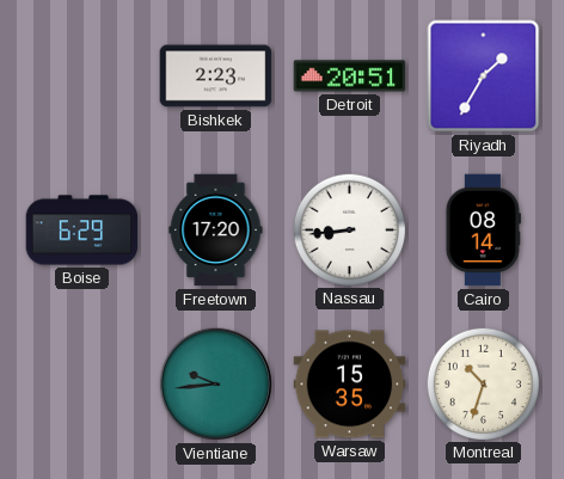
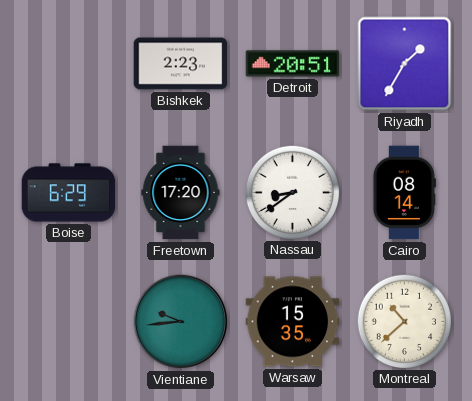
Nassau: 8:44 -> 8:39 (292, 192)
Montreal: 10:33 -> 10:38 (404, 321)
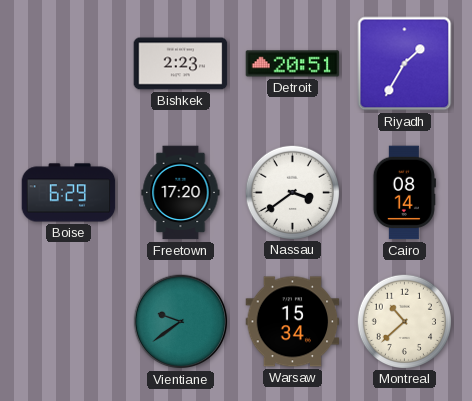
Nassau: 8:39 -> 3:39 (292, 192)
Vientiane: 9:44 -> 9:39 (181, 322)
Warsaw: 15:35 -> 15:34 (293, 322)
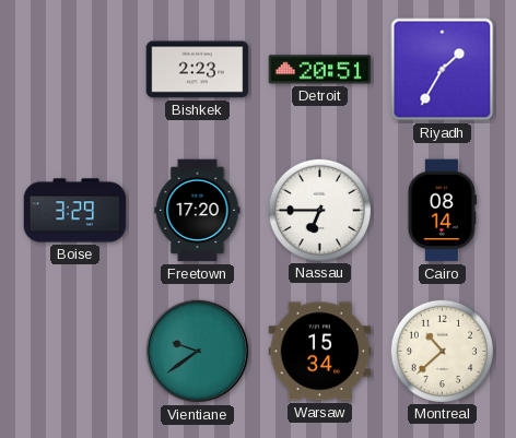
Boise: 6:29 -> 3:29 (75, 211)
Nassau: 3:39 -> 6:45 (319, 210)
